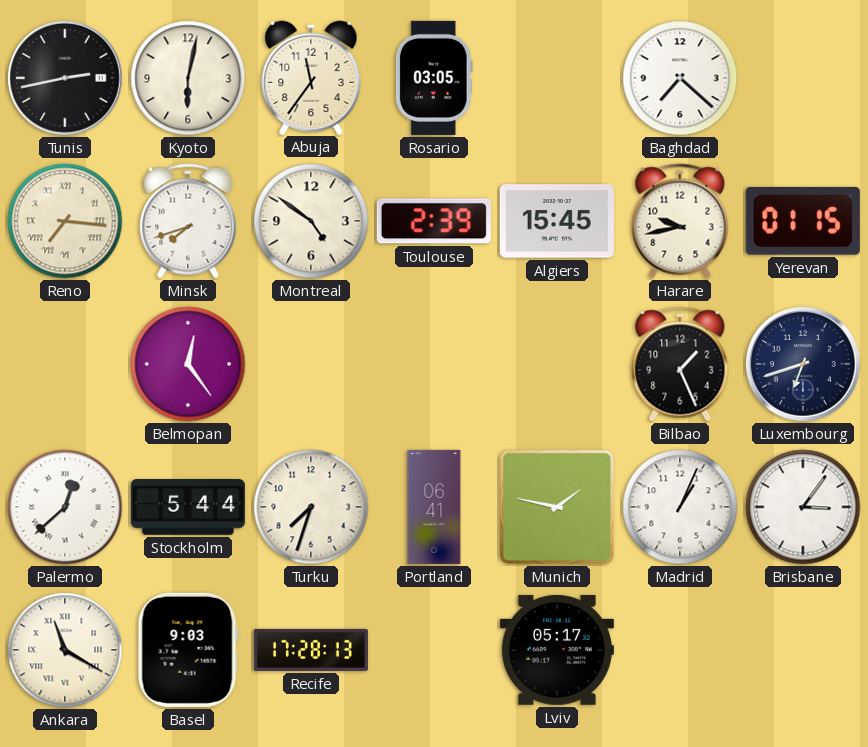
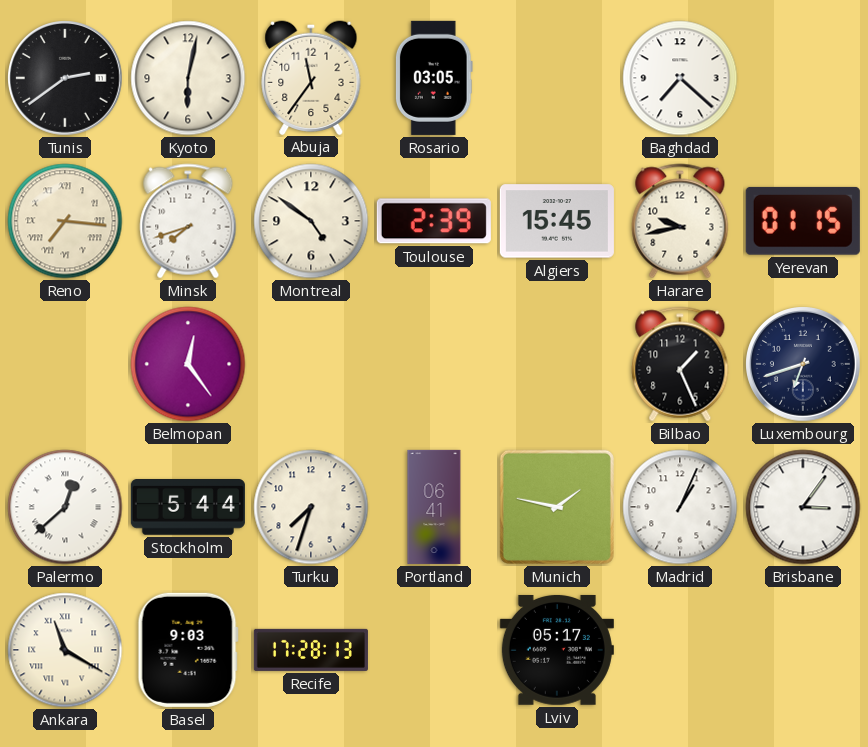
Tunis: 2:43 -> 2:39 (66, 79)
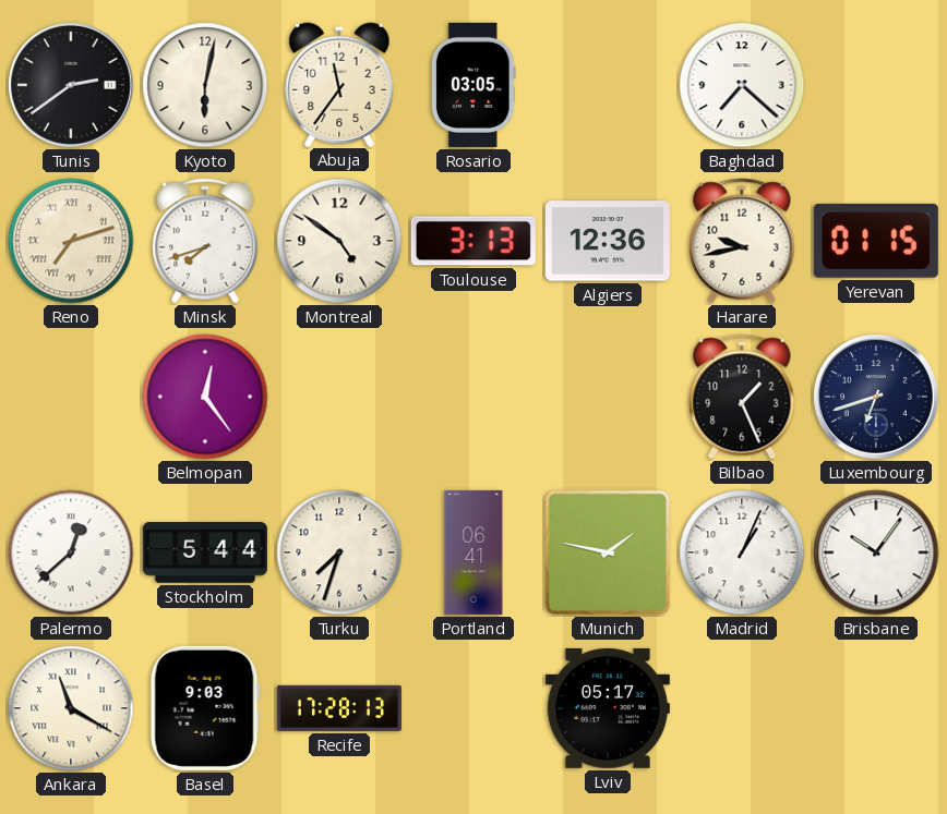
Reno: 7:16 -> 7:12 (71, 241)
Toulouse: 2:39 -> 3:13 (474, 241)
Algiers: 15:45 -> 12:36 (608, 241)
Brisbane: 3:06 -> 10:06 (876, 552)
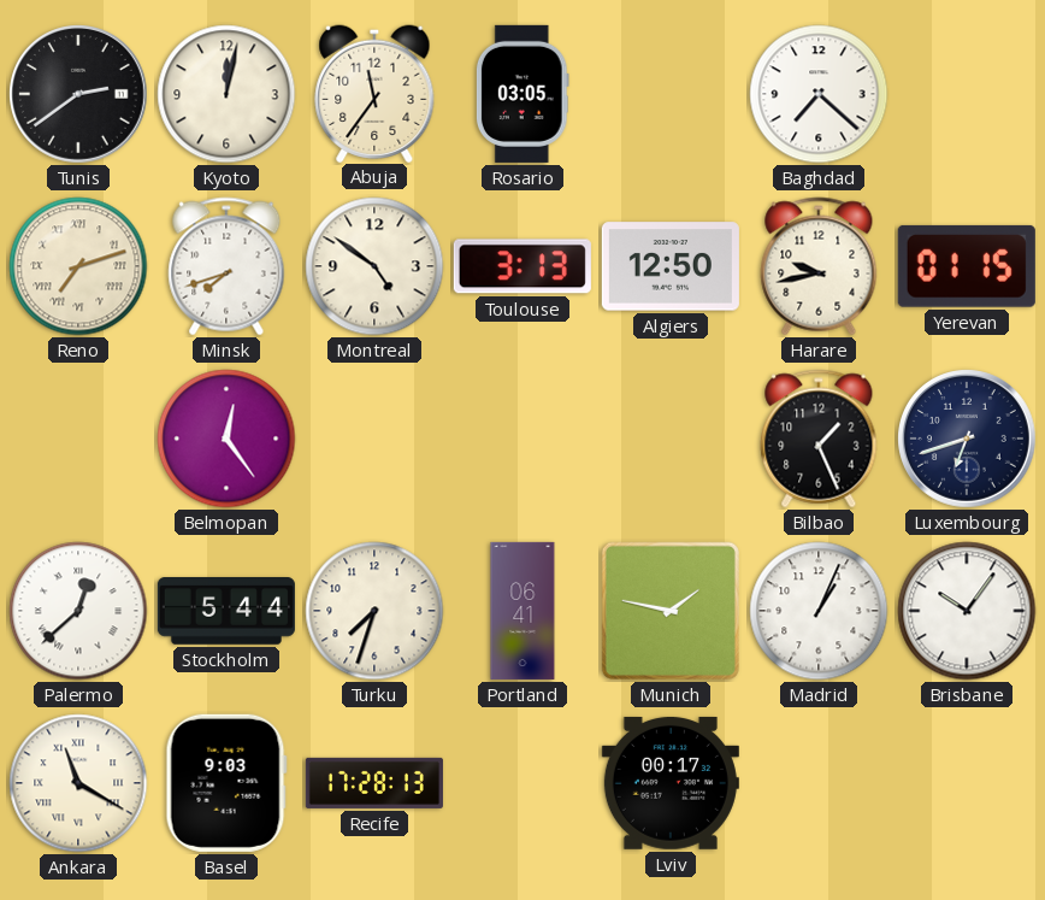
Kyoto: 6:02 -> 12:02 (226, 94)
Algiers: 12:36 -> 12:50 (671, 266)
Lviv: 05:17 -> 00:17 (671, 783)
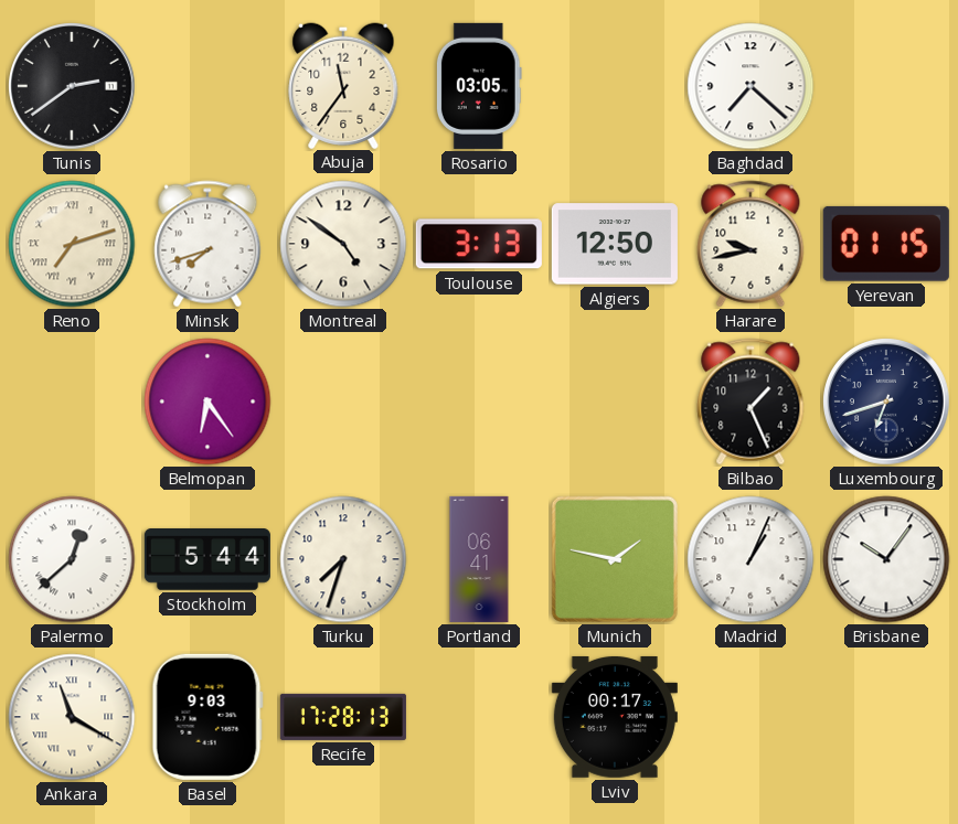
Kyoto: 12:02 -> none (226, 94)
Belmopan: 12:24 -> 6:24 (207, 402)
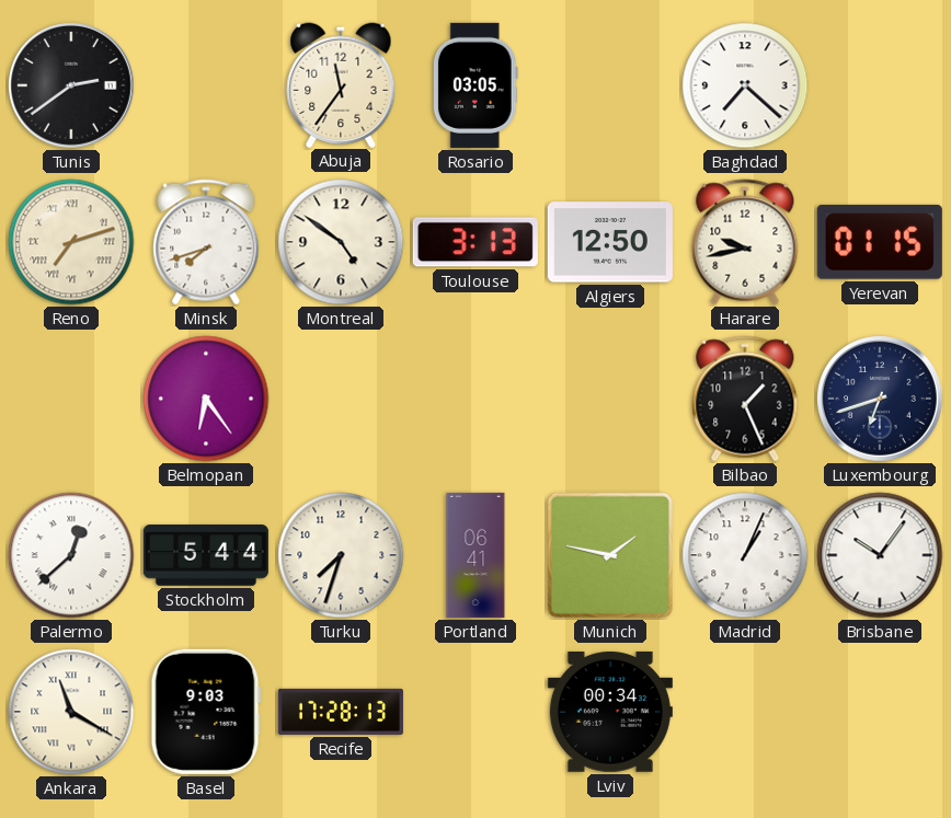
Lviv: 00:17 -> 00:34 (610, 712)
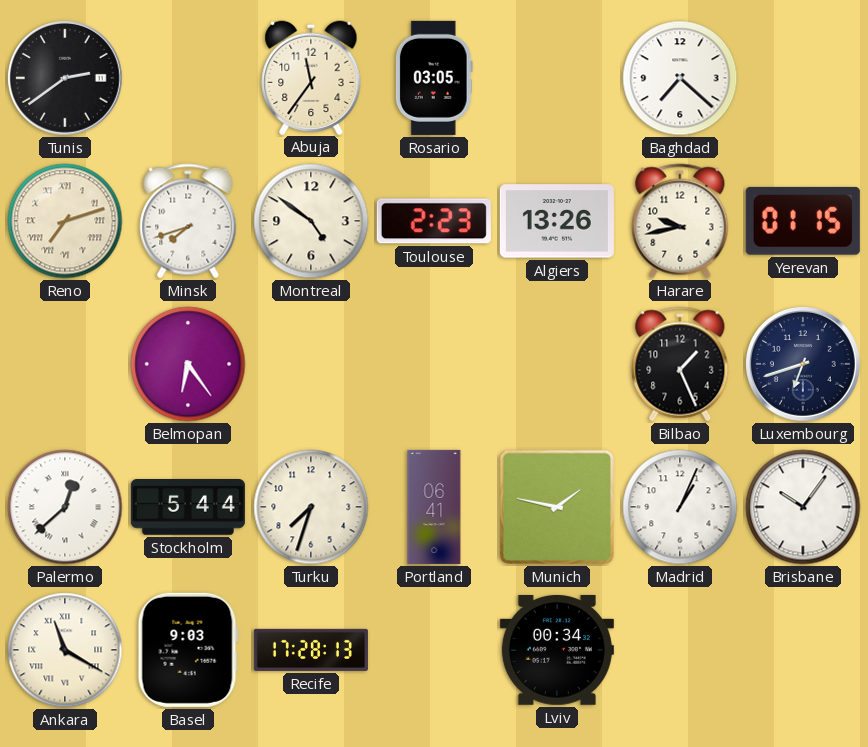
Toulouse: 3:13 -> 2:23 (434, 221)
Algiers: 12:50 -> 13:26 (557, 221)
